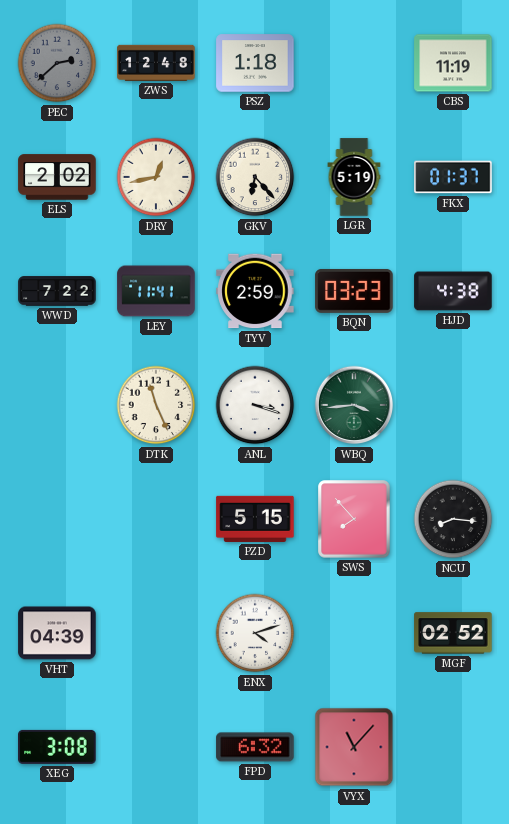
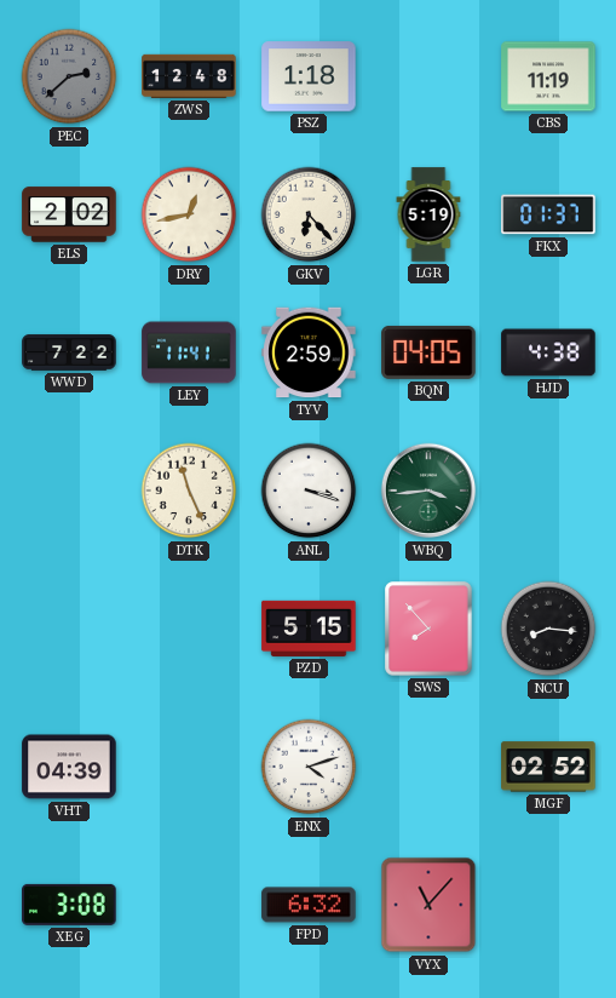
BQN: 03:23 -> 04:05 (428, 352)
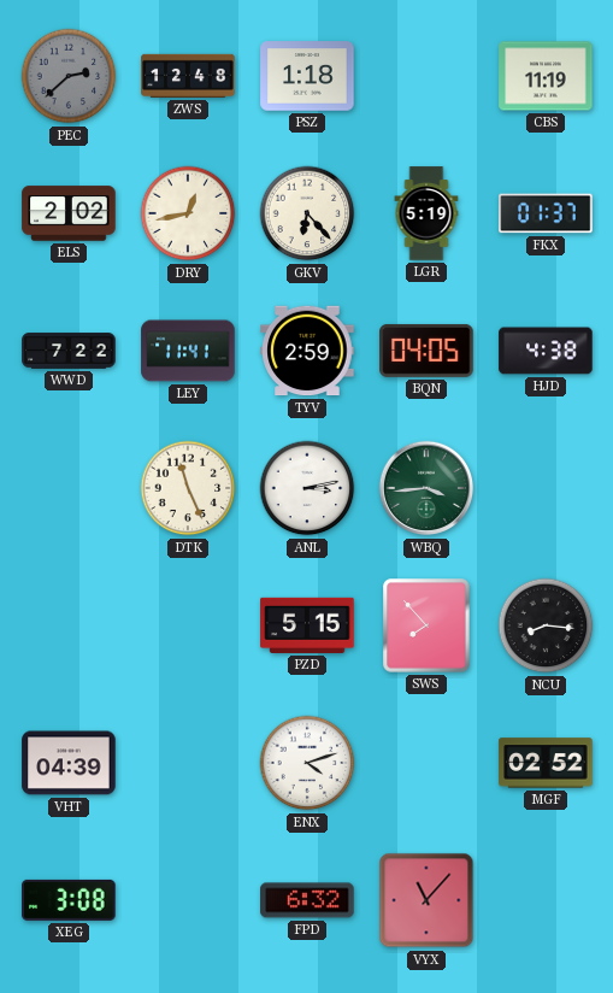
ANL: 3:18 -> 3:13 (307, 488)
